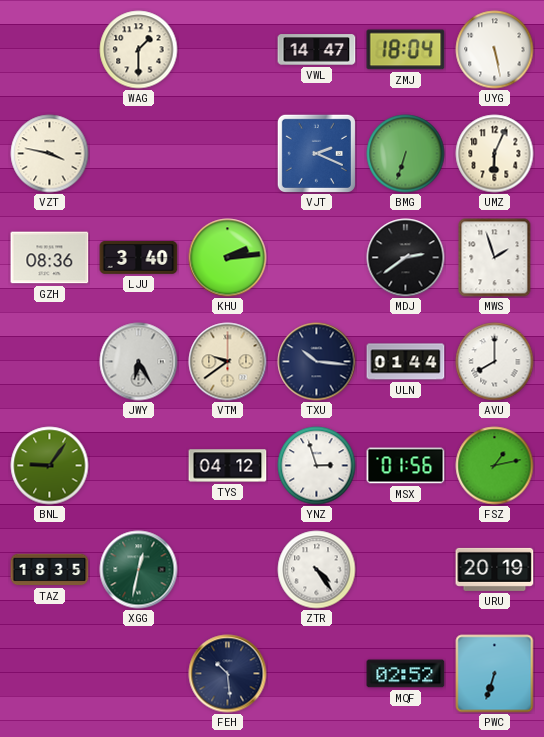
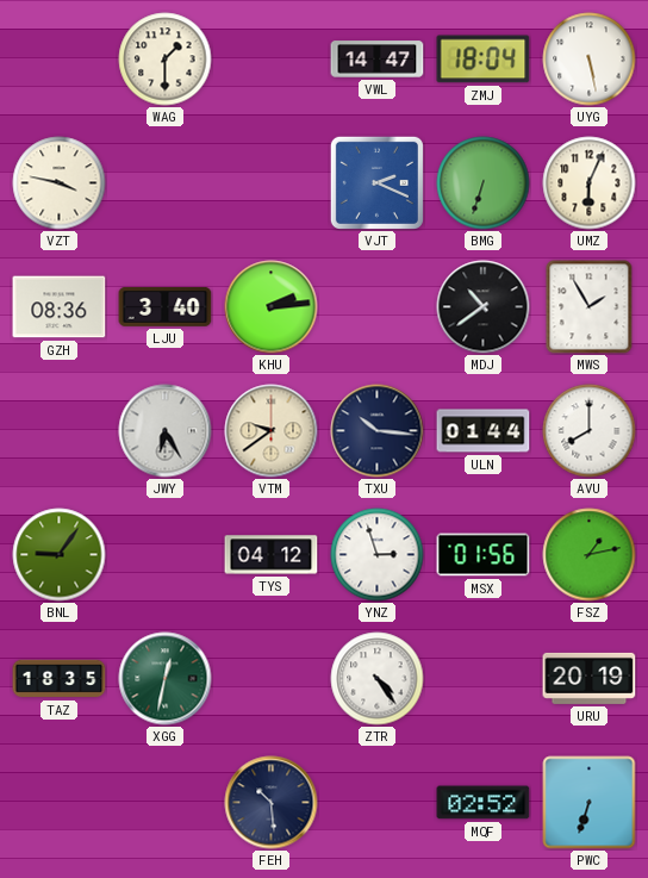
MDJ: 2:39 -> 10:39 (484, 307)
MWS: 1:57 -> 1:55 (590, 307)
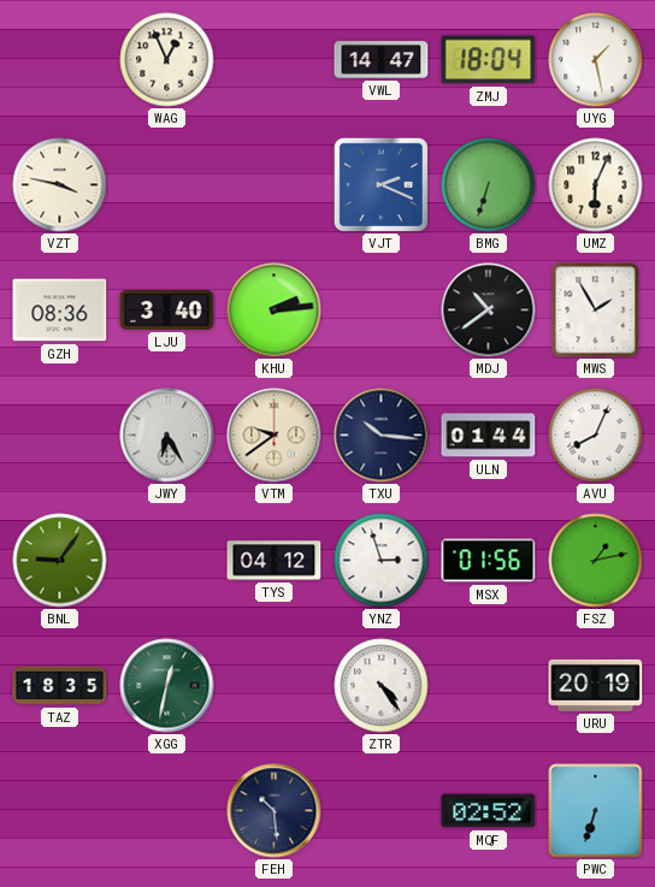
WAG: 1:30 -> 12:56 (167, 60)
UYG: 5:28 -> 1:28 (596, 60)
AVU: 8:00 -> 8:04 (596, 436)
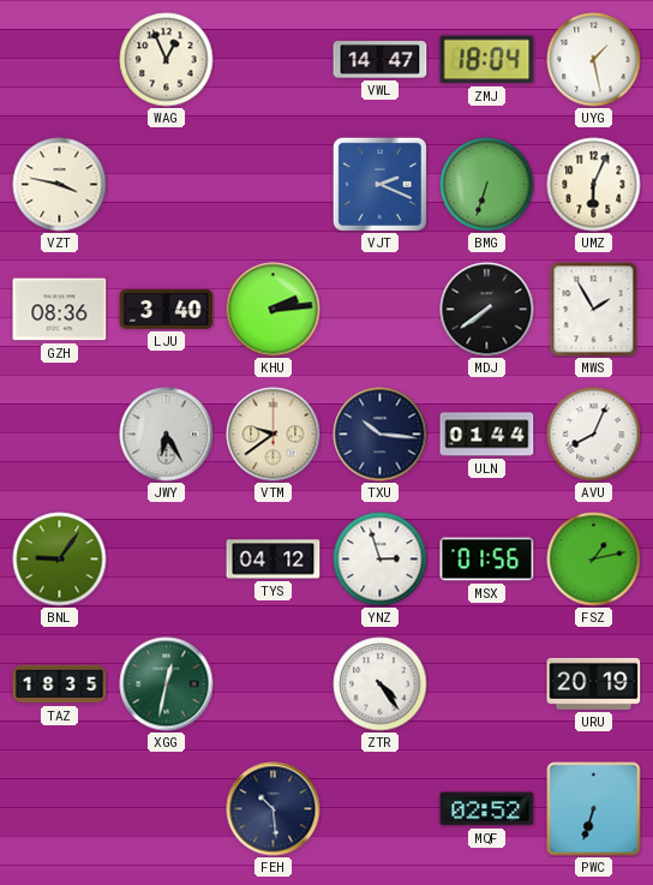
MDJ: 10:39 -> 7:39 (487, 310)
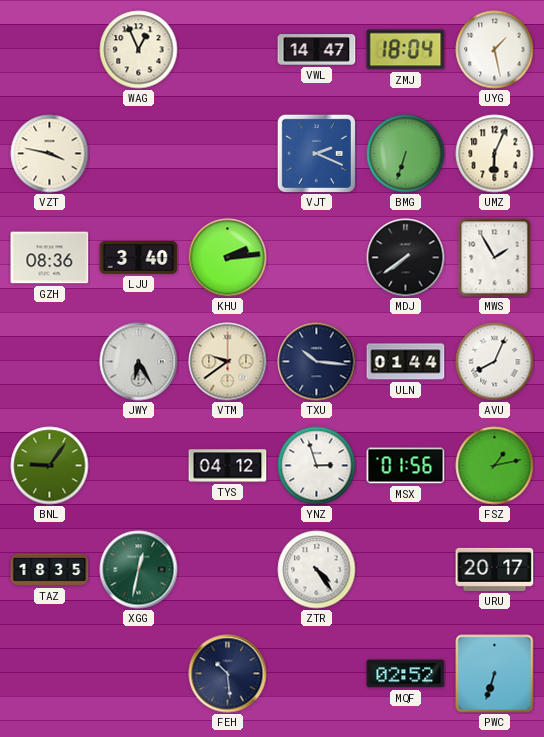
URU: 20:19 -> 20:17 (495, 569)
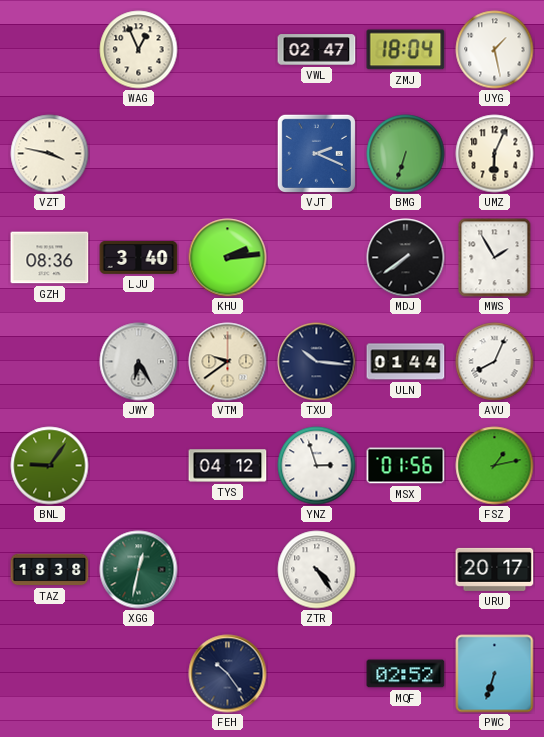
VWL: 14:47 -> 02:47 (317, 50)
TAZ: 18:35 -> 18:38 (50, 570)
FEH: 10:29 -> 10:24 (228, 674)
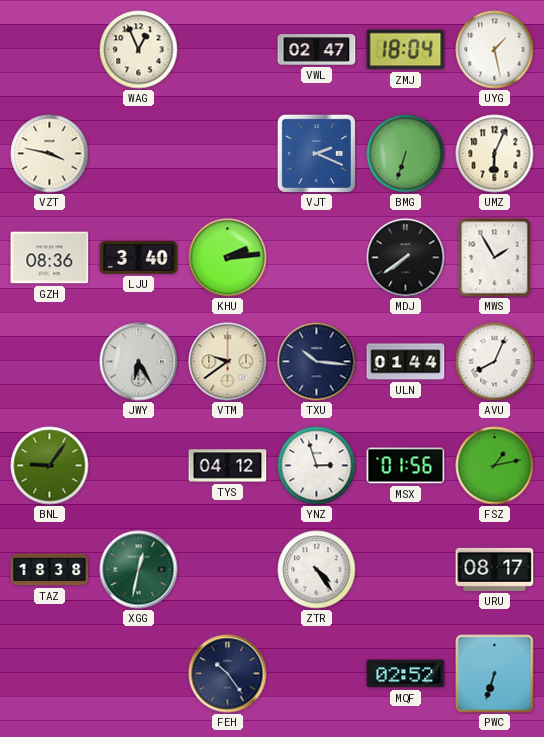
URU: 20:17 -> 08:17 (495, 569)
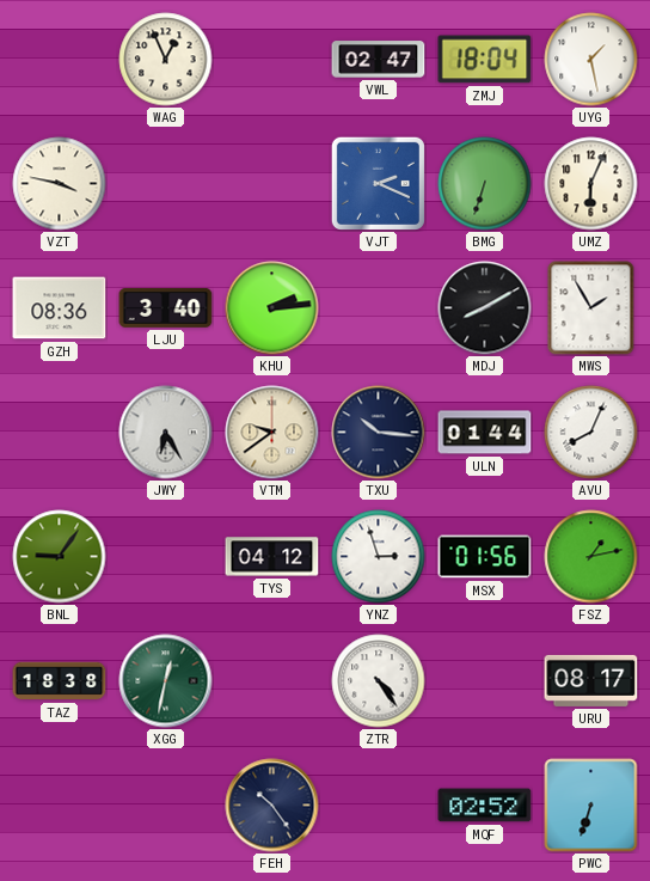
MDJ: 7:39 -> 8:10 (485, 308)
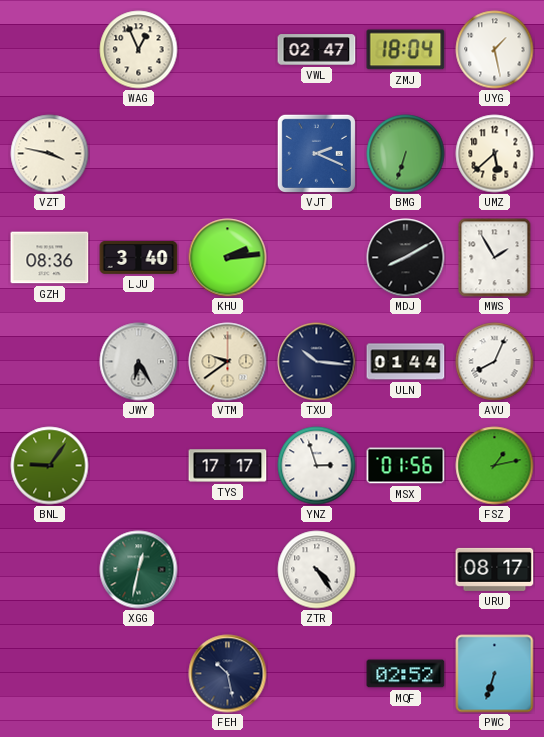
UMZ: 6:04 -> 5:38 (495, 154)
TYS: 04:12 -> 17:17 (228, 466)
TAZ: 18:38 -> none (60, 681)
FEH: 10:24 -> 10:28 (228, 674)
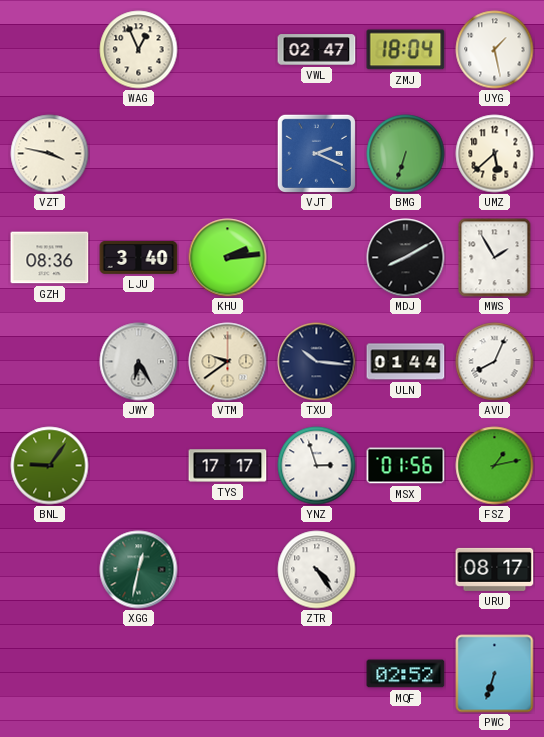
FEH: 10:28 -> none (228, 674)
